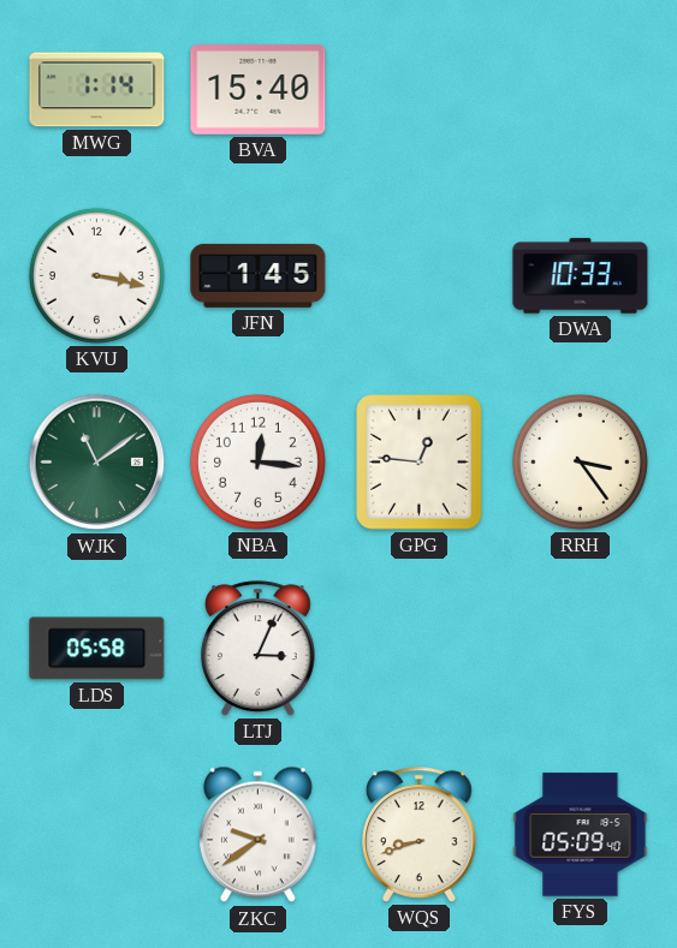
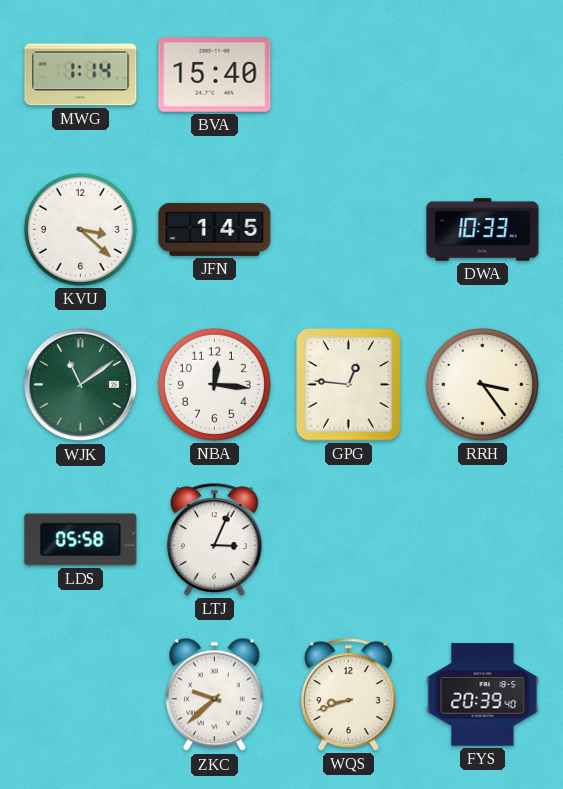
KVU: 3:17 -> 3:22 (80, 229)
ZKC: 9:39 -> 9:38 (214, 695)
FYS: 05:09 -> 20:39 (483, 695)
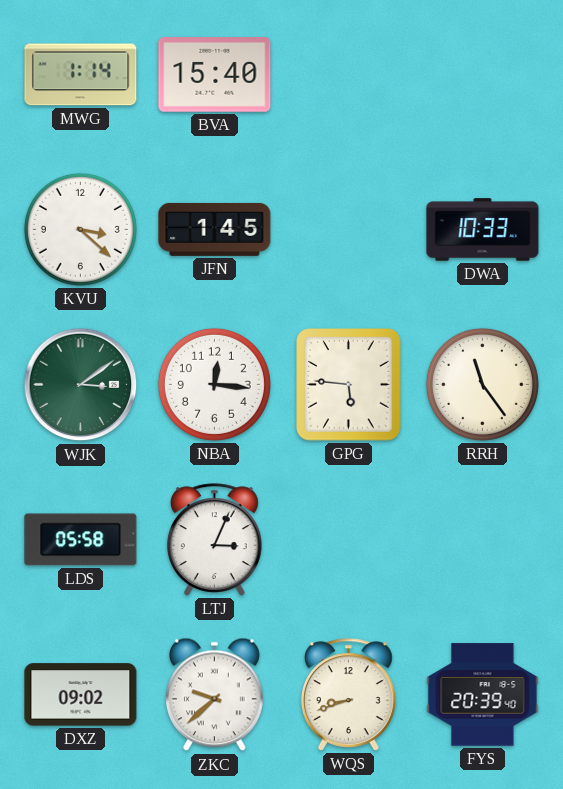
WJK: 11:09 -> 3:09 (81, 385)
GPG: 12:46 -> 5:46 (349, 385)
RRH: 3:24 -> 11:24 (482, 384)
DXZ: none -> 09:02 (81, 695)
